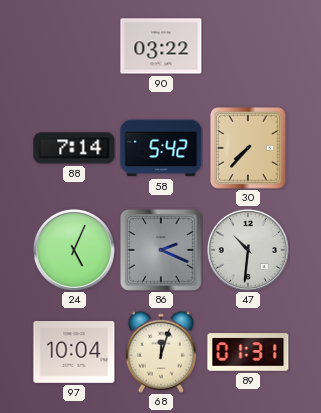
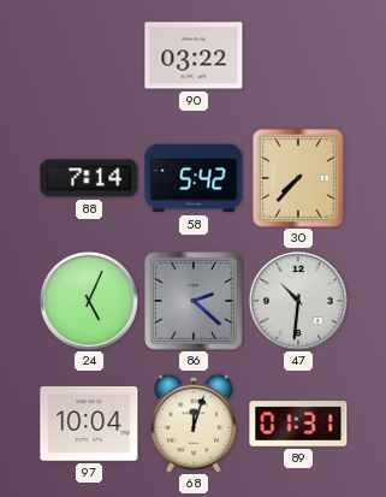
86: 2:19 -> 2:22 (194, 301)
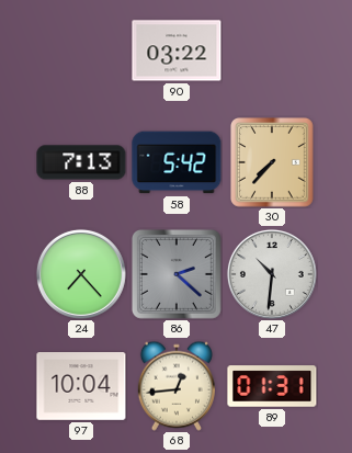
88: 7:14 -> 7:13 (81, 162)
24: 5:04 -> 7:23 (81, 274)
68: 12:03 -> 12:44 (177, 386)
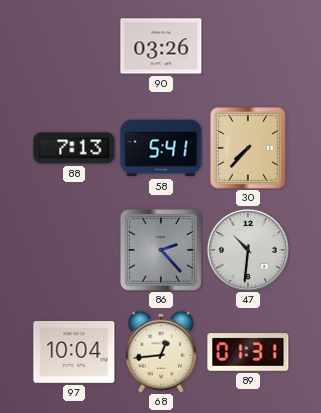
90: 03:22 -> 03:26 (161, 46)
58: 5:42 -> 5:41 (161, 148)
24: 7:23 -> none (81, 274)
86: 2:22 -> 2:23 (161, 250)
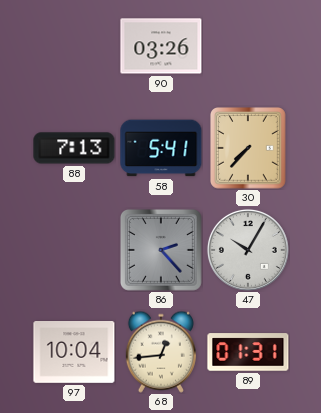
47: 10:31 -> 10:05 (248, 250)
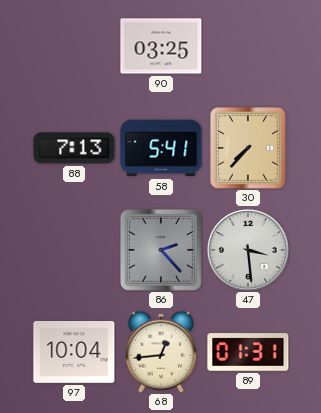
90: 03:26 -> 03:25 (161, 46)
47: 10:05 -> 3:29 (248, 250)
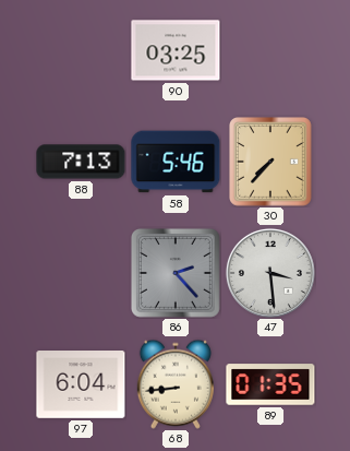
58: 5:41 -> 5:46 (176, 162)
97: 10:04 -> 6:04 (81, 385)
68: 12:44 -> 8:44 (176, 384)
89: 01:31 -> 01:35 (270, 384)
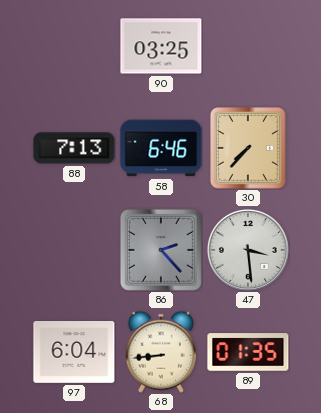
58: 5:46 -> 6:46 (161, 148)
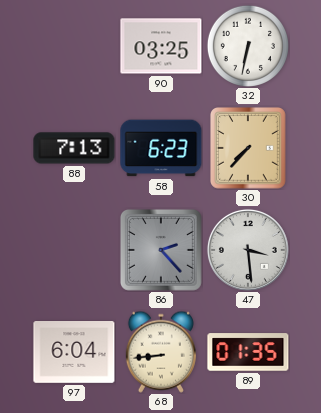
32: none -> 6:32 (248, 46)
58: 6:46 -> 6:23 (161, 148)
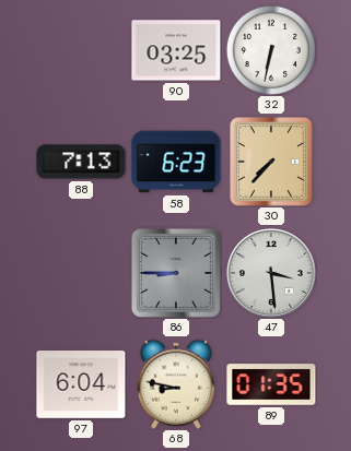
86: 2:23 -> 8:45 (176, 273)
68: 8:44 -> 8:47 (176, 384)
